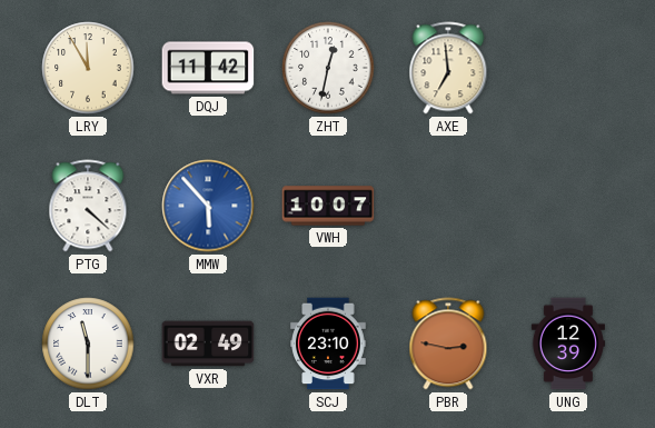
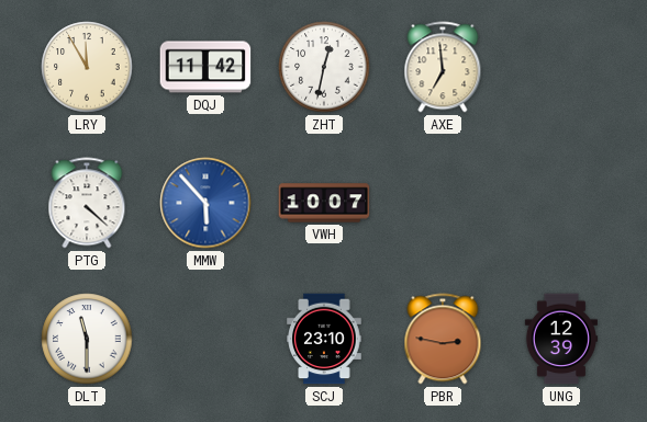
VXR: 02:49 -> none (208, 344)
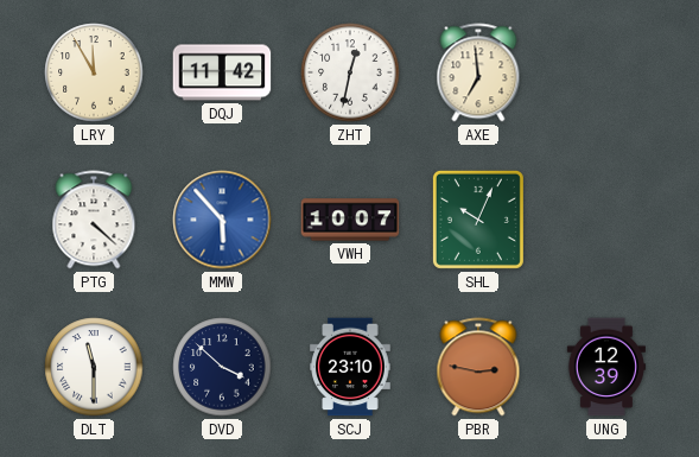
SHL: none -> 10:04 (478, 220)
DVD: none -> 3:52 (222, 367)
